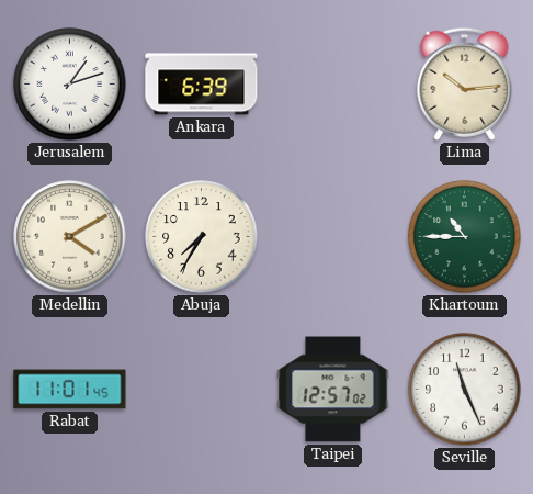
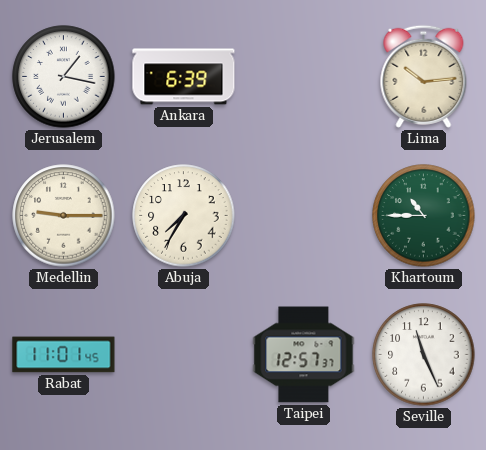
Jerusalem: 1:12 -> 1:17 (64, 77)
Medellin: 4:10 -> 9:15 (64, 216)
Taipei: 12:57:02 -> 12:57:37 (304, 355)
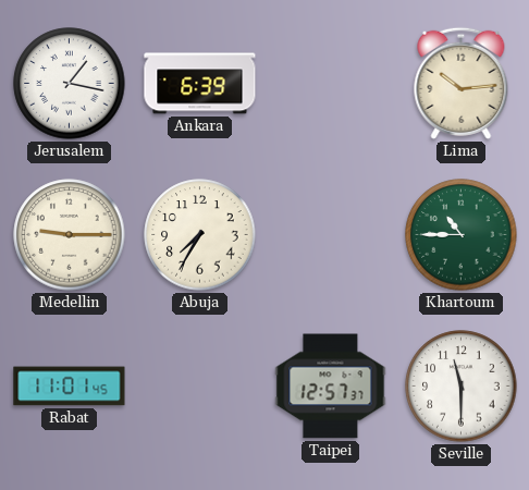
Seville: 11:26 -> 11:30 (462, 387)
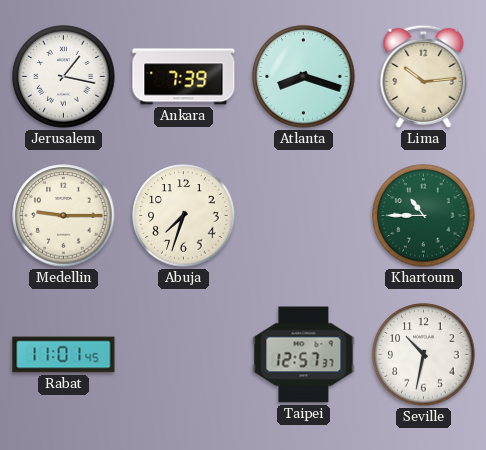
Ankara: 6:39 -> 7:39 (184, 77)
Atlanta: none -> 8:18 (304, 77)
Abuja: 7:35 -> 7:33 (184, 216)
Seville: 11:30 -> 10:32 (424, 355)
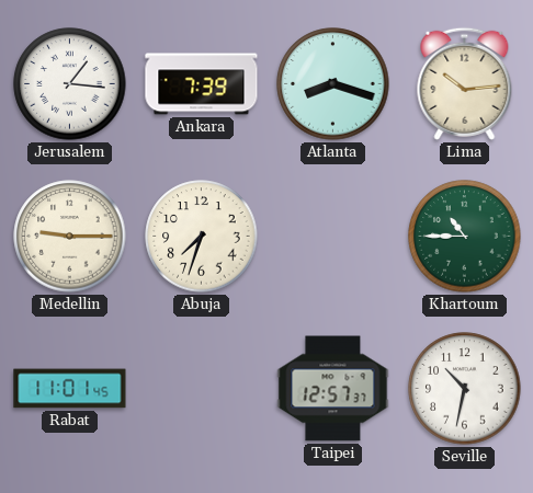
Jerusalem: 1:17 -> 1:16 (70, 84)
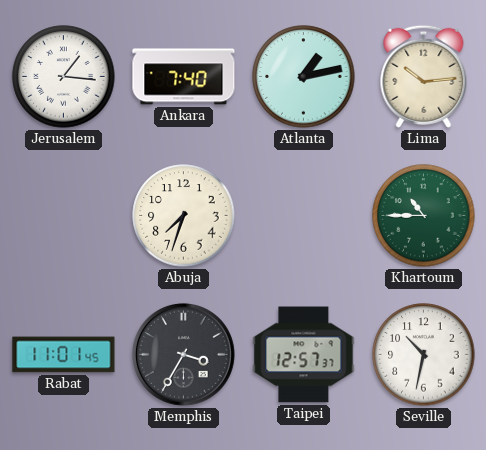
Ankara: 7:39 -> 7:40 (184, 77)
Atlanta: 8:18 -> 1:13 (304, 77)
Medellin: 9:15 -> none (70, 237)
Memphis: none -> 3:35 (183, 354)
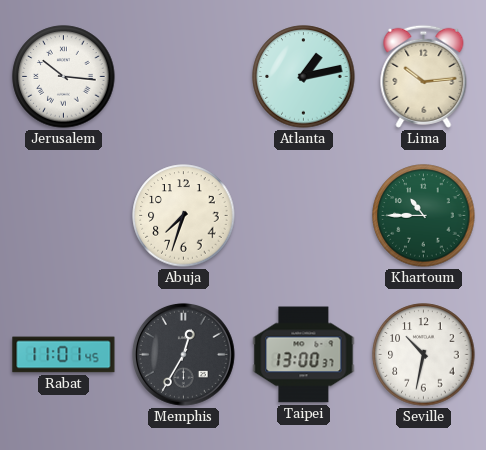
Jerusalem: 1:16 -> 10:16 (64, 77)
Ankara: 7:40 -> none (184, 77)
Memphis: 3:35 -> 12:35 (183, 354)
Taipei: 12:57 -> 13:00 (304, 355)
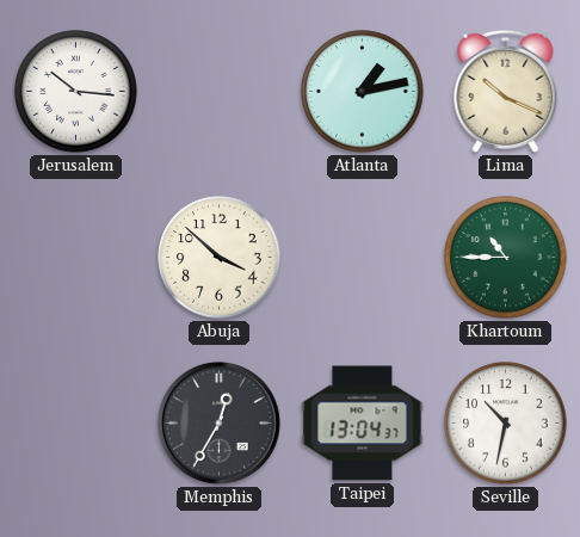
Lima: 10:14 -> 10:19 (506, 91)
Abuja: 7:33 -> 3:52 (220, 258)
Rabat: 11:01 -> none (64, 355)
Taipei: 13:00 -> 13:04 (363, 424)
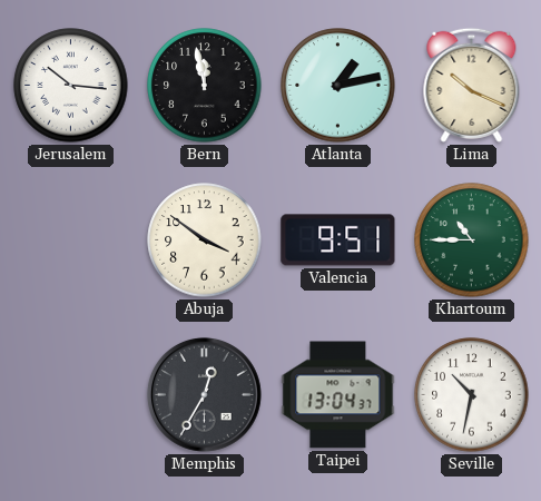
Bern: none -> 11:58 (205, 86)
Abuja: 3:52 -> 3:51 (205, 240)
Valencia: none -> 9:51 (338, 240)
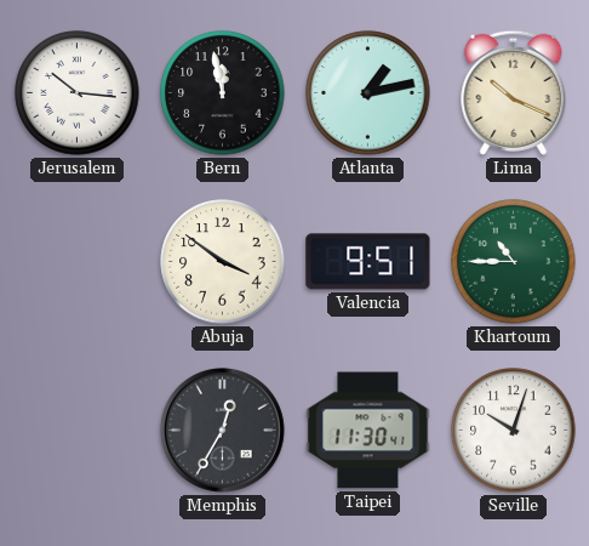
Taipei: 13:04 -> 11:30 (368, 431)
Seville: 10:32 -> 10:03 (514, 431)
